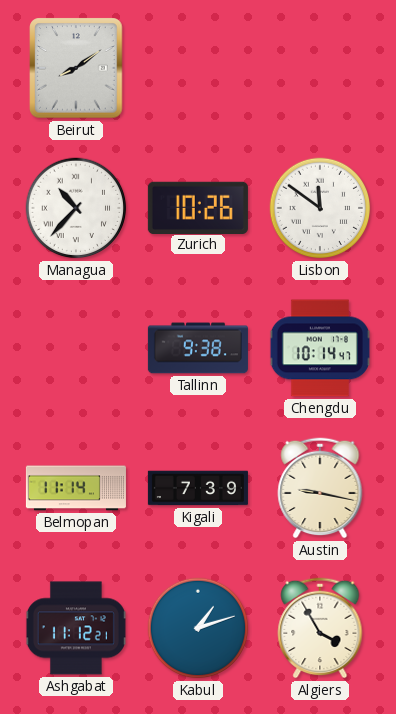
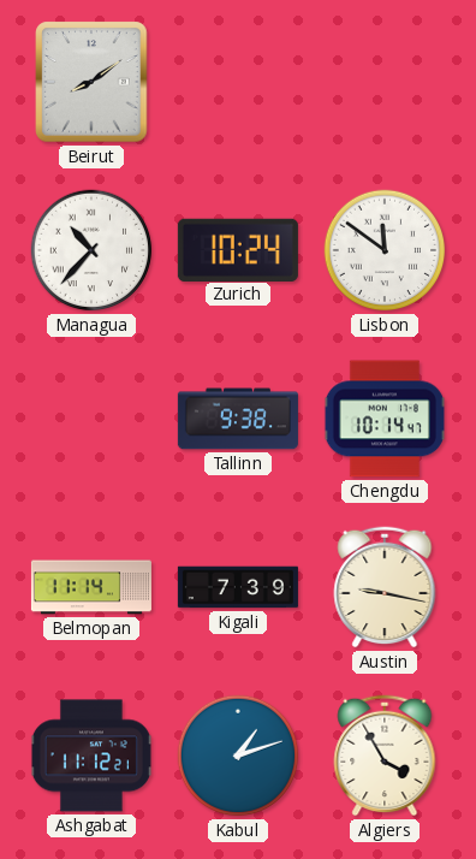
Zurich: 10:26 -> 10:24 (238, 249)
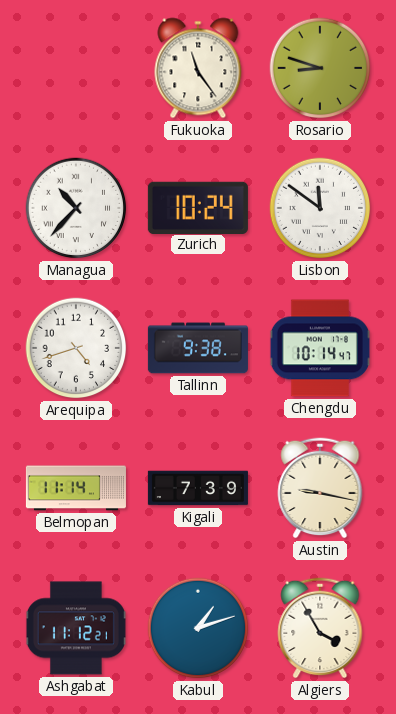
Beirut: 8:09 -> none (91, 82)
Fukuoka: none -> 11:24 (198, 68)
Rosario: none -> 8:48 (320, 68)
Arequipa: none -> 4:42 (76, 348)
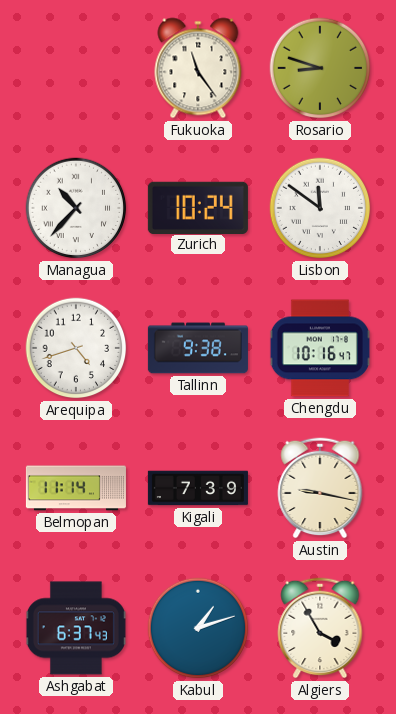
Chengdu: 10:14 -> 10:16 (320, 348)
Ashgabat: 11:12 -> 6:37 (76, 628)
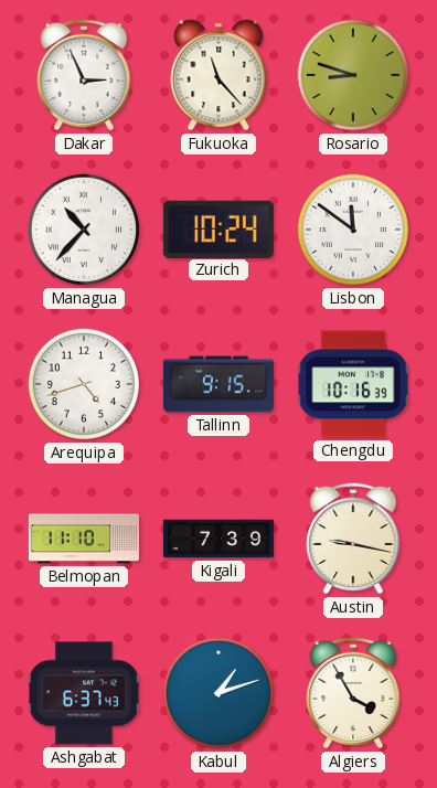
Dakar: none -> 2:56 (84, 75)
Fukuoka: 11:24 -> 11:23 (218, 75)
Tallinn: 9:38 -> 9:15 (218, 384)
Chengdu: 10:16:47 -> 10:16:39 (353, 384)
Belmopan: 11:14 -> 11:10 (84, 539)
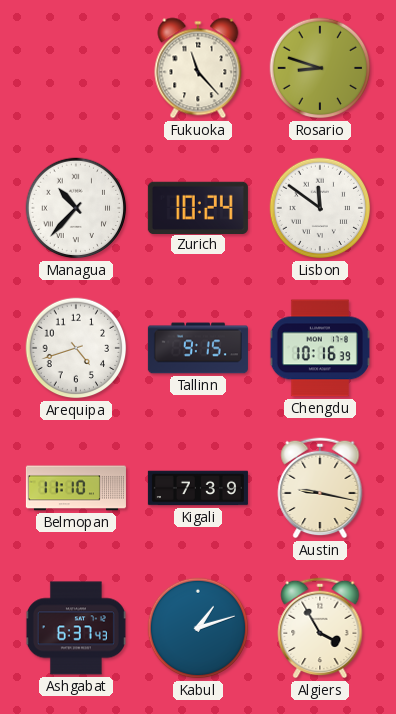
Dakar: 2:56 -> none (84, 75)
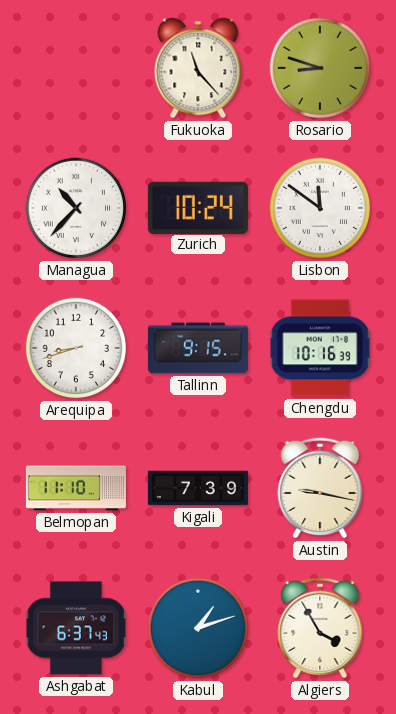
Arequipa: 4:42 -> 8:42 (76, 348)
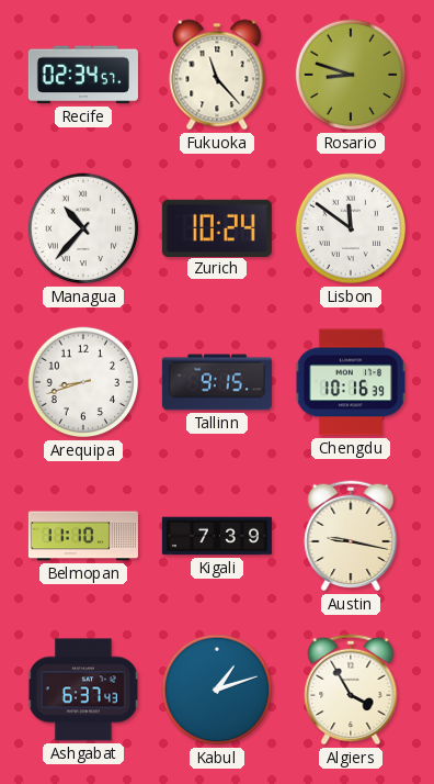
Recife: none -> 02:34 (83, 75)
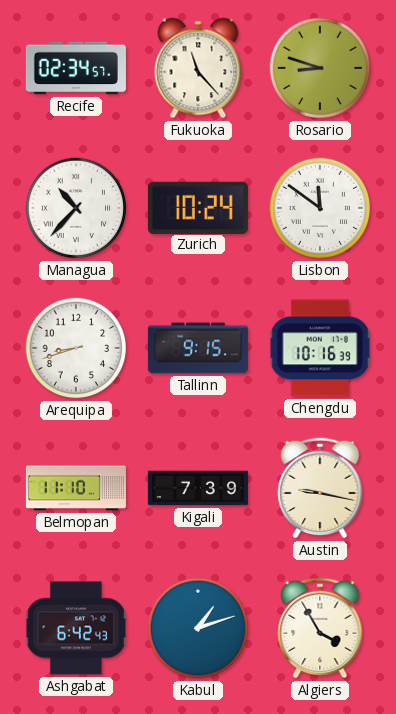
Ashgabat: 6:37 -> 6:42 (76, 628)
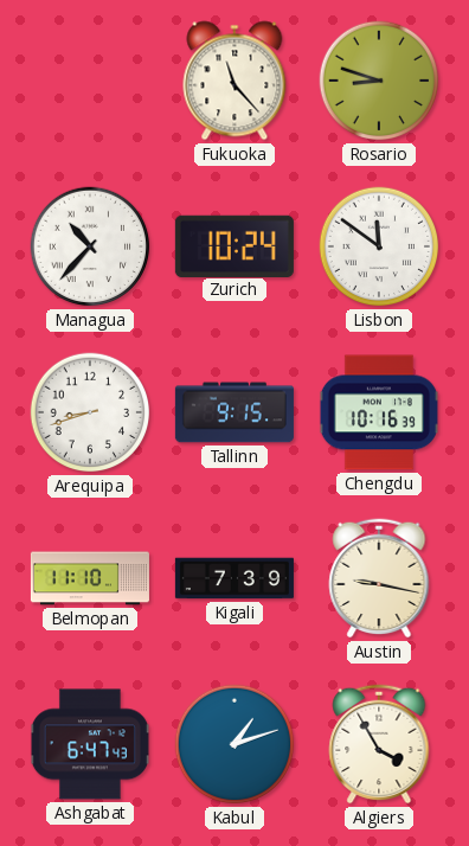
Recife: 02:34 -> none (76, 68)
Ashgabat: 6:42 -> 6:47 (90, 744)
